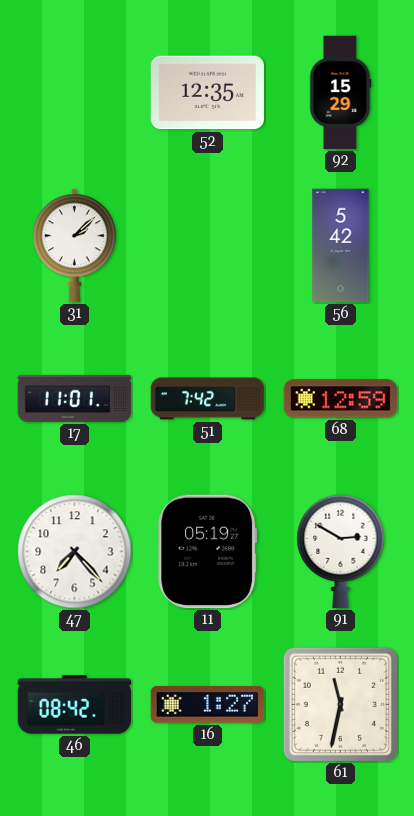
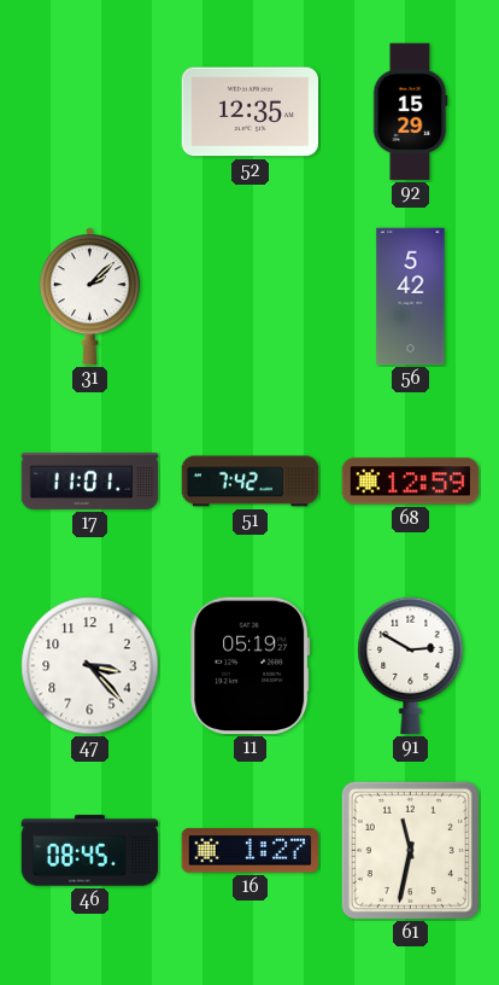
47: 7:23 -> 3:23 (90, 666)
46: 08:42 -> 08:45 (90, 851)
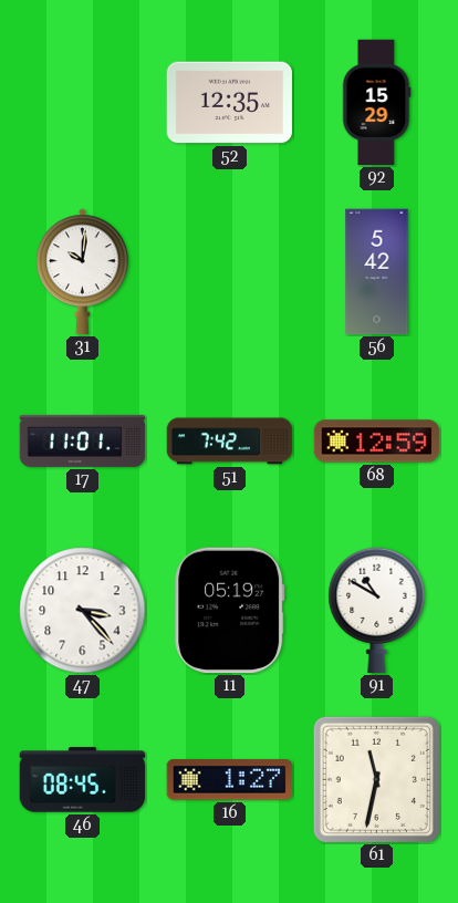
31: 2:08 -> 10:01 (83, 272)
91: 2:50 -> 10:50 (377, 611)
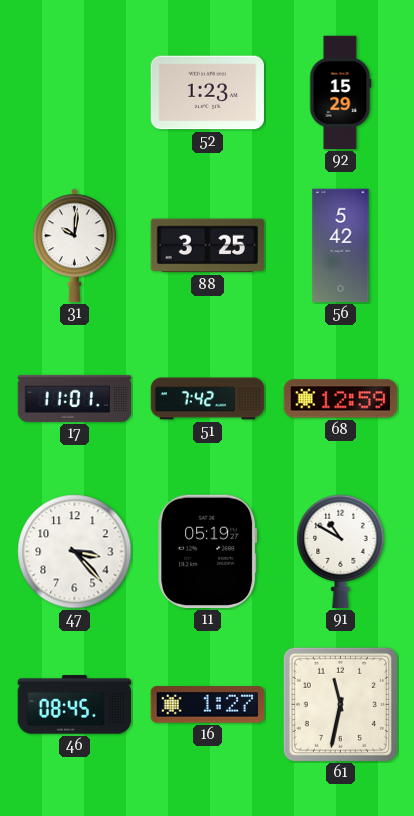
52: 12:35 -> 1:23 (208, 93)
88: none -> 3:25 (208, 246)
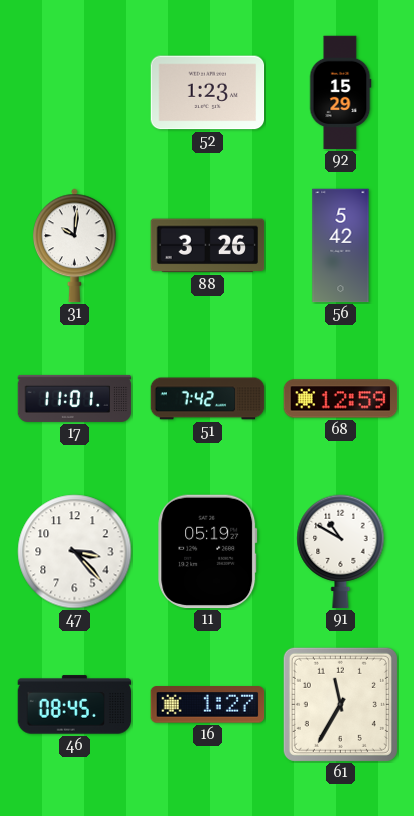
88: 3:25 -> 3:26 (208, 246)
61: 11:32 -> 11:35 (340, 704)
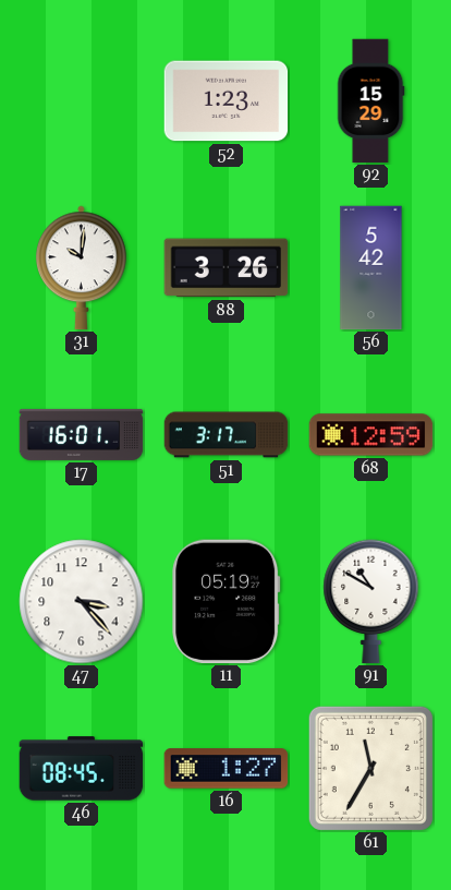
17: 11:01 -> 16:01 (82, 434)
51: 7:42 -> 3:17 (227, 435)
